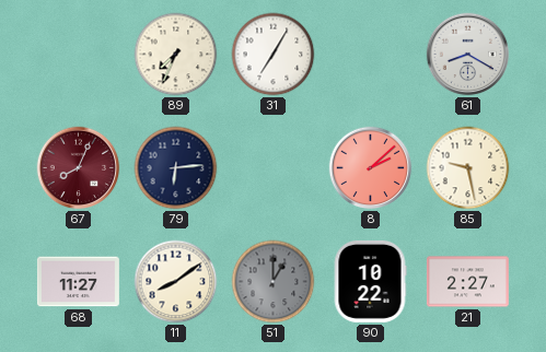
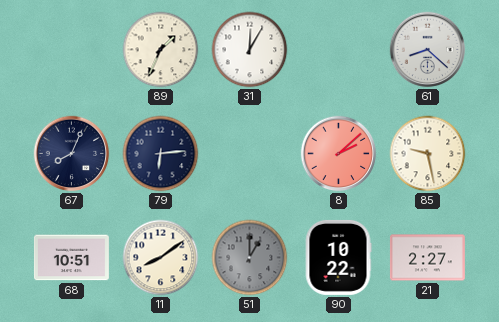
89: 7:34 -> 1:34 (161, 50)
31: 7:05 -> 12:05 (250, 50)
61: 8:20 -> 8:22 (428, 50)
67 dial: burgundy -> navy (72, 154)
68: 11:27 -> 10:51 (71, 258)
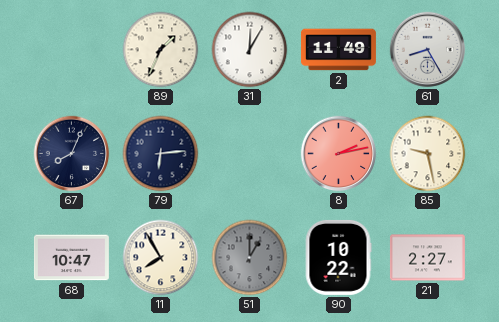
2: none -> 11:49 (338, 50)
61: 8:22 -> 8:25 (428, 50)
8: 2:08 -> 2:13 (339, 154)
68: 10:51 -> 10:47 (71, 258)
11: 8:09 -> 7:55 (161, 258)
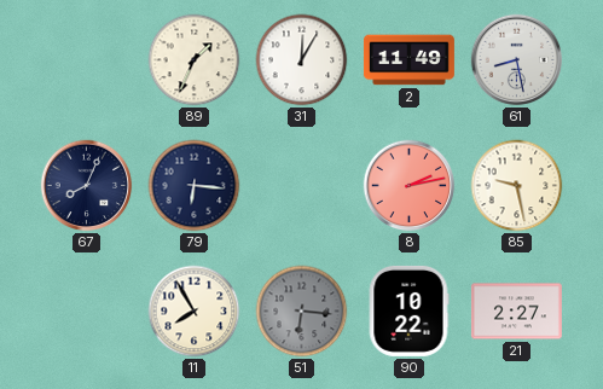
61: 8:25 -> 8:28 (517, 60)
79: 6:14 -> 6:16 (195, 186)
68: 10:47 -> none (71, 258)
51: 1:00 -> 6:16 (302, 312)
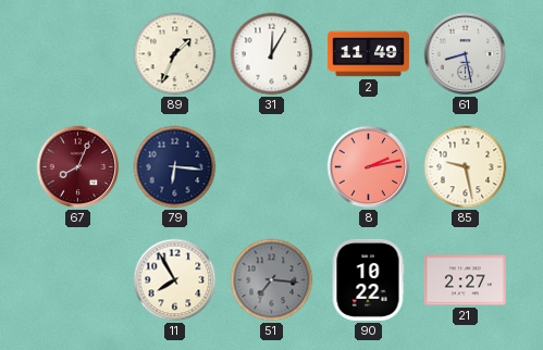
67 dial: navy -> burgundy (78, 167)
51: 6:16 -> 7:16 (272, 280)
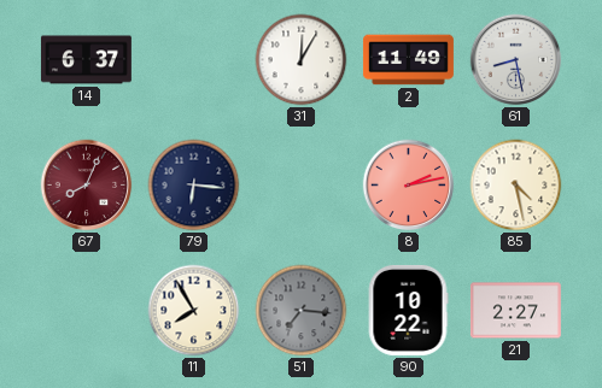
14: none -> 6:37 (86, 60)
89: 1:34 -> none (175, 54)
85: 9:28 -> 4:28 (516, 186)
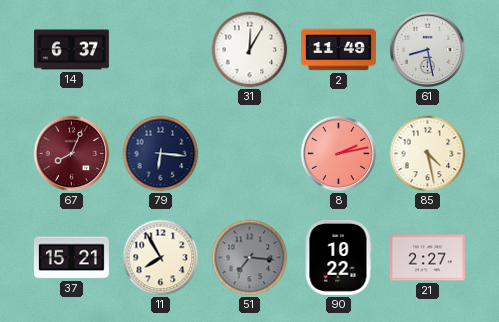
37: none -> 15:21 (71, 258)
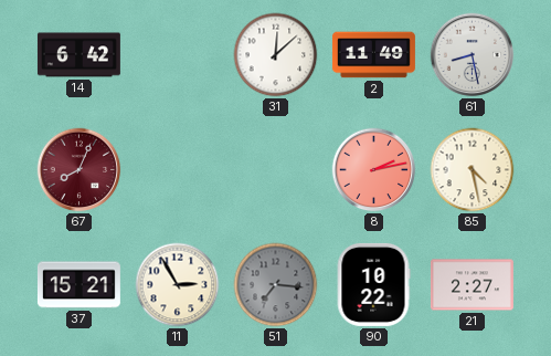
14: 6:37 -> 6:42 (78, 55)
31: 12:05 -> 12:08 (276, 55)
79: 6:16 -> none (161, 154)
11: 7:55 -> 2:55 (178, 285)
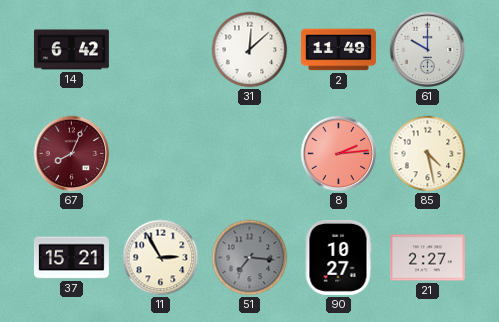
61: 8:28 -> 10:00 (428, 50)
8: 2:13 -> 2:14 (339, 154)
90: 10:22 -> 10:27 (338, 257)
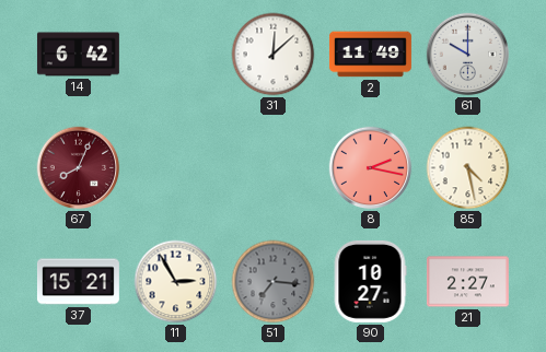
8: 2:14 -> 2:17 (371, 168)
